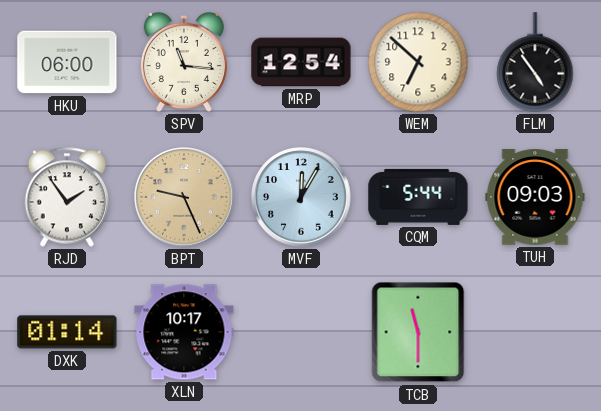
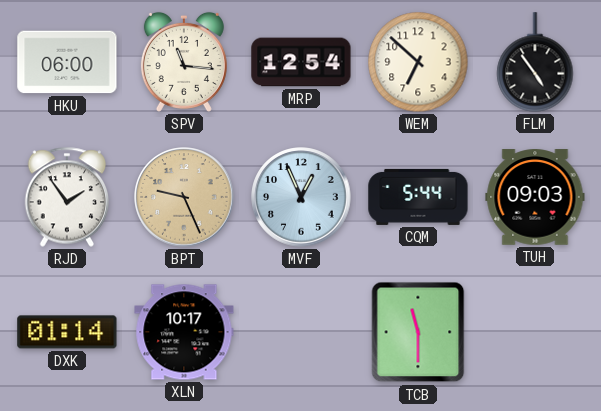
MVF: 12:05 -> 12:56 (301, 197)
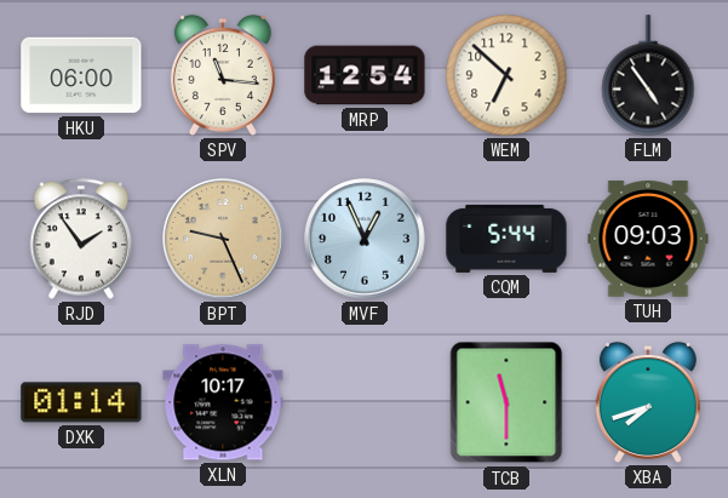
XBA: none -> 7:42 (648, 402)
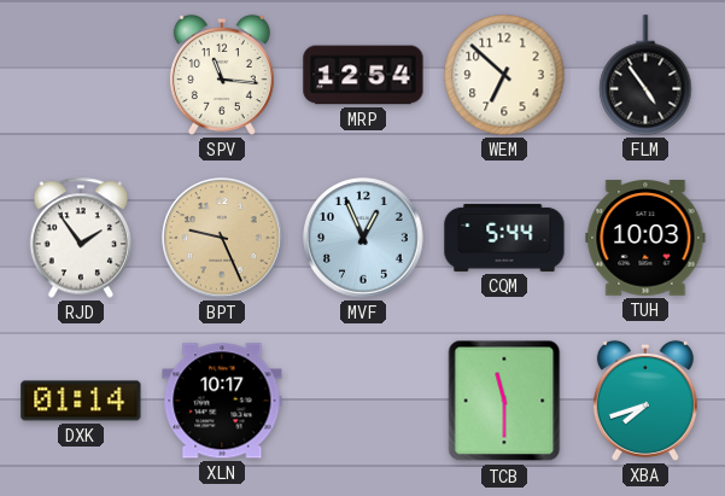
HKU: 06:00 -> none (81, 75)
TUH: 09:03 -> 10:03 (645, 238)
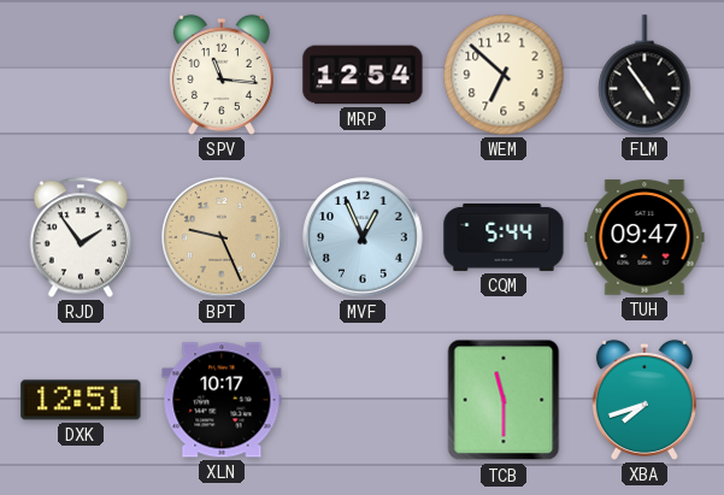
TUH: 10:03 -> 09:47 (644, 237)
DXK: 01:14 -> 12:51 (81, 400)
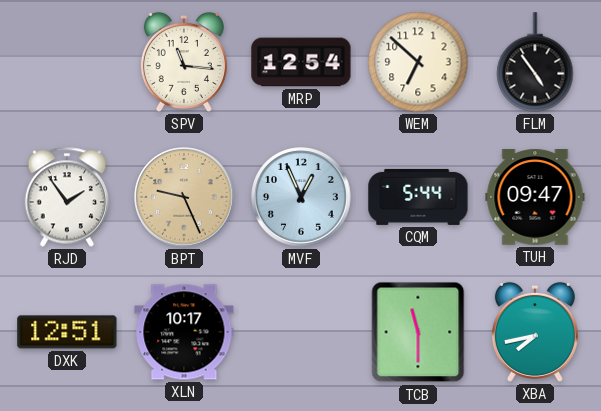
XBA: 7:42 -> 7:43 (535, 332)
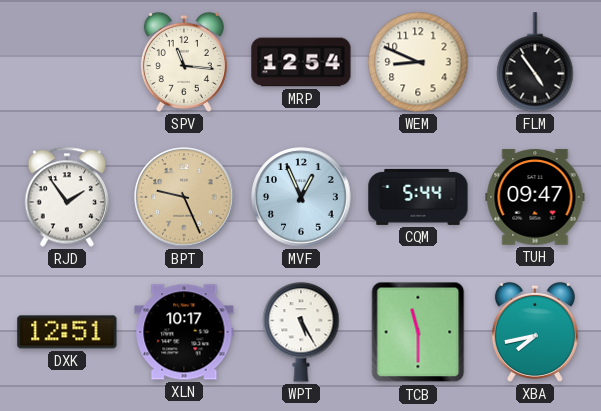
WEM: 6:52 -> 8:49 (418, 62)
WPT: none -> 5:25 (301, 332)
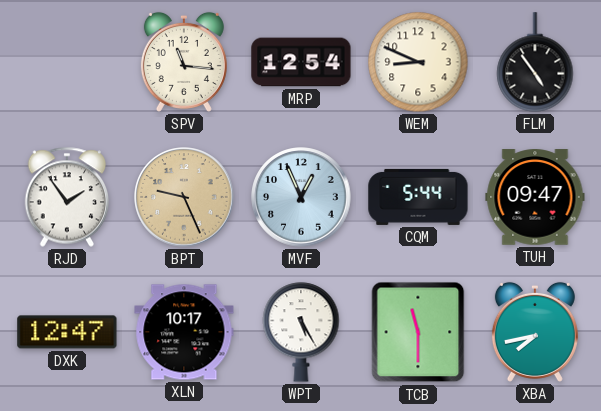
DXK: 12:51 -> 12:47 (67, 332)
